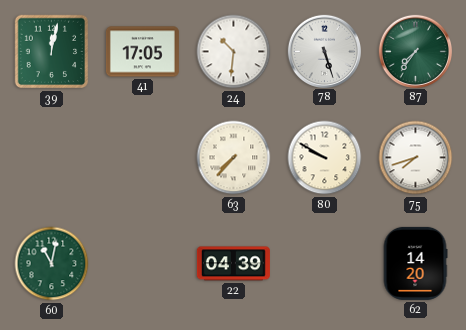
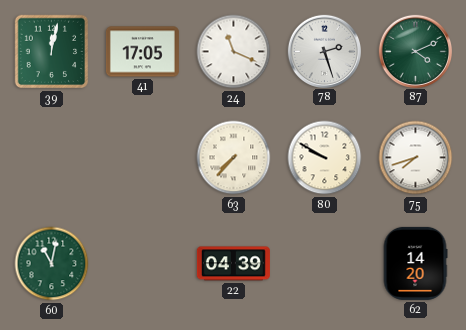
24: 10:31 -> 11:19 (234, 52)
78: 5:27 -> 2:27 (324, 51)
87: 7:36 -> 4:11 (415, 51)
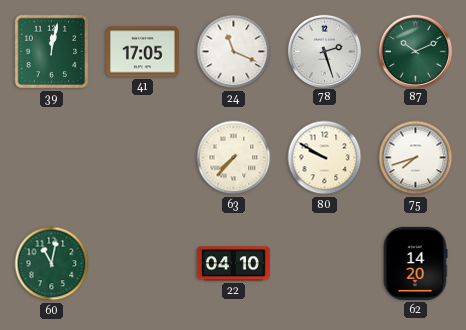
87: 4:11 -> 10:11 (415, 51)
22: 04:39 -> 04:10 (233, 264)
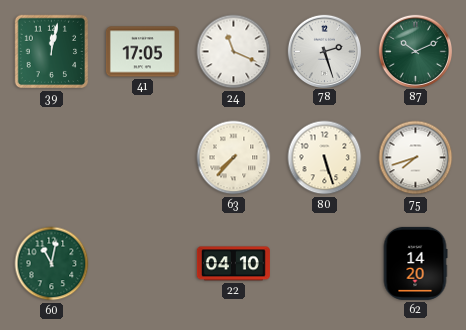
80: 9:50 -> 5:27 (325, 158)
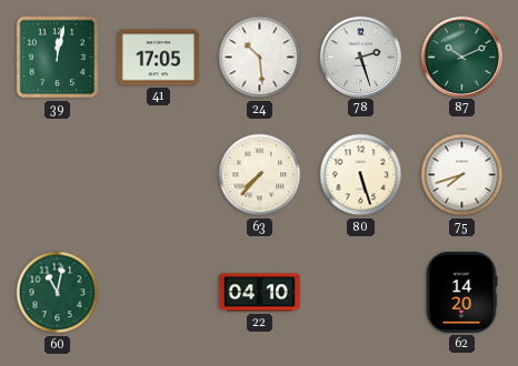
24: 11:19 -> 10:29 (260, 58)
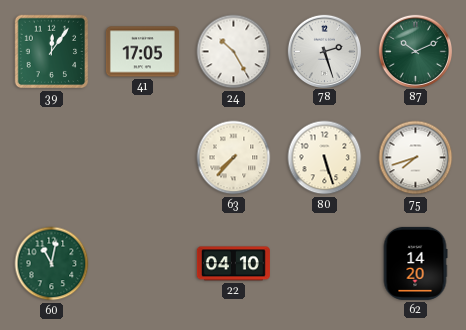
39: 12:02 -> 12:06 (52, 52)
24: 10:29 -> 10:25 (234, 52)
